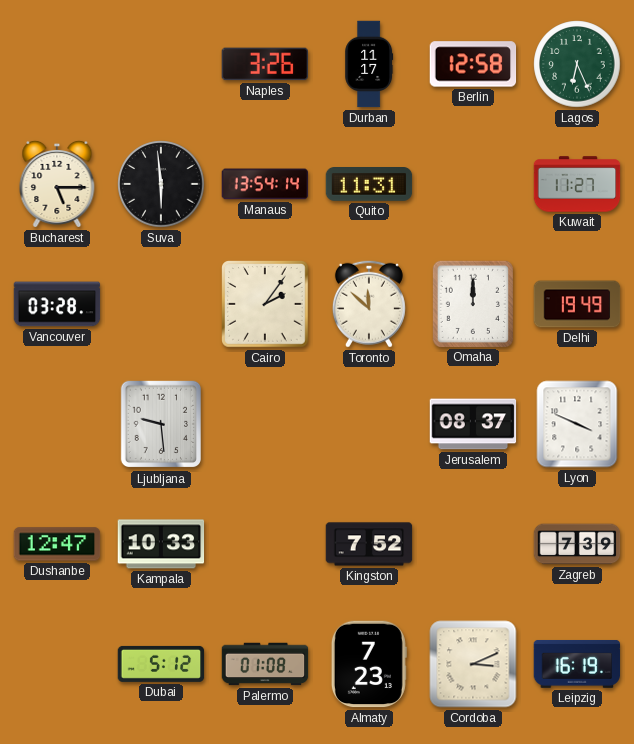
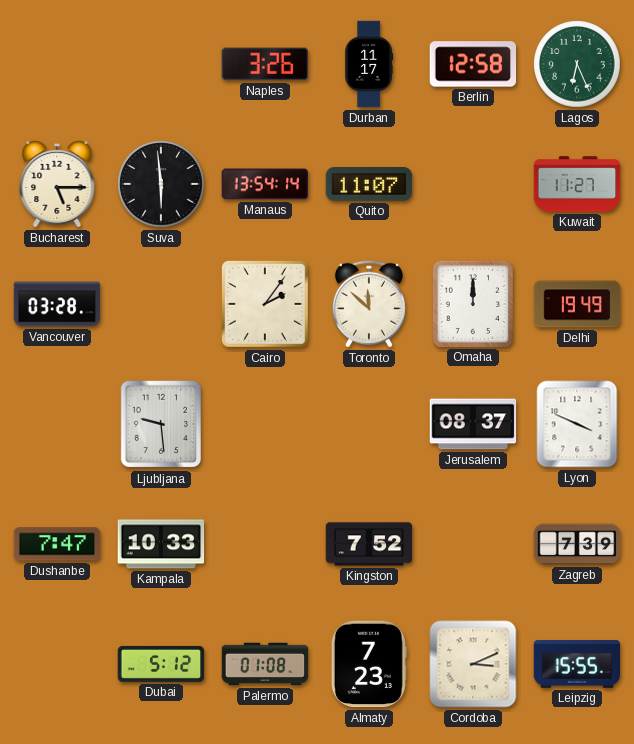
Quito: 11:31 -> 11:07 (369, 185)
Dushanbe: 12:47 -> 7:47 (57, 544)
Leipzig: 16:19 -> 15:55 (577, 664)
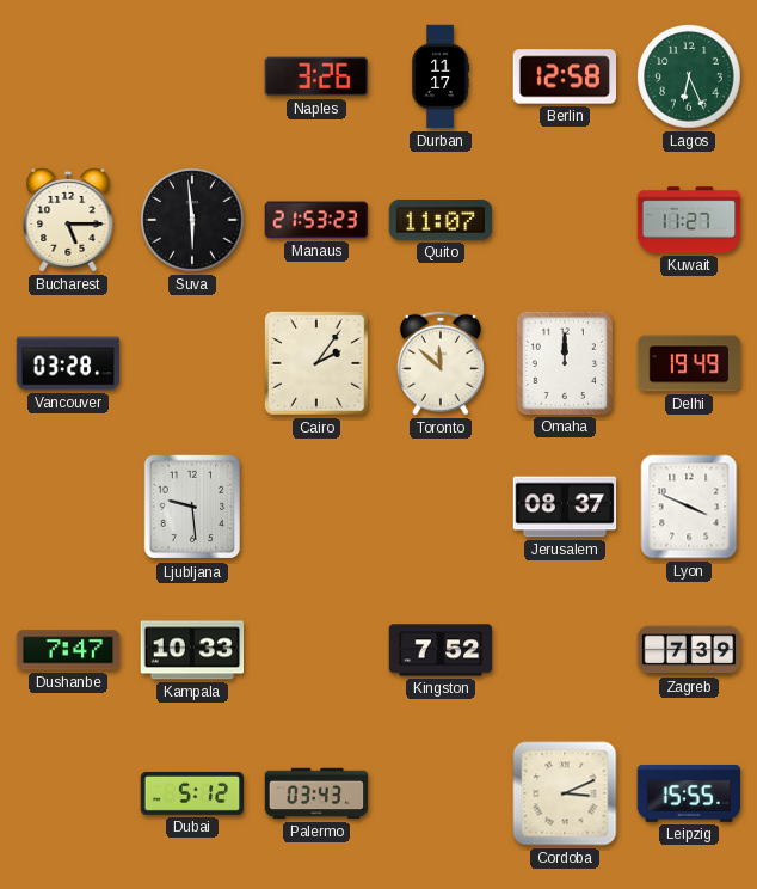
Manaus: 13:54 -> 21:53 (316, 220)
Palermo: 01:08 -> 03:43 (316, 793)
Almaty: 7:23 -> none (369, 664)
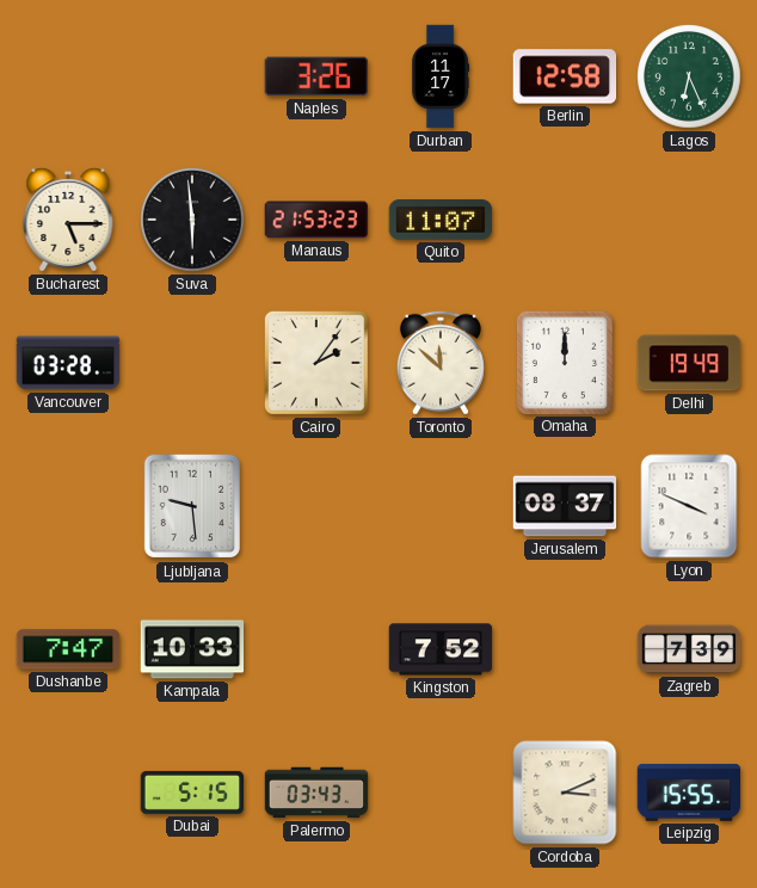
Kuwait: 11:27 -> none (689, 220)
Dubai: 5:12 -> 5:15 (192, 793)
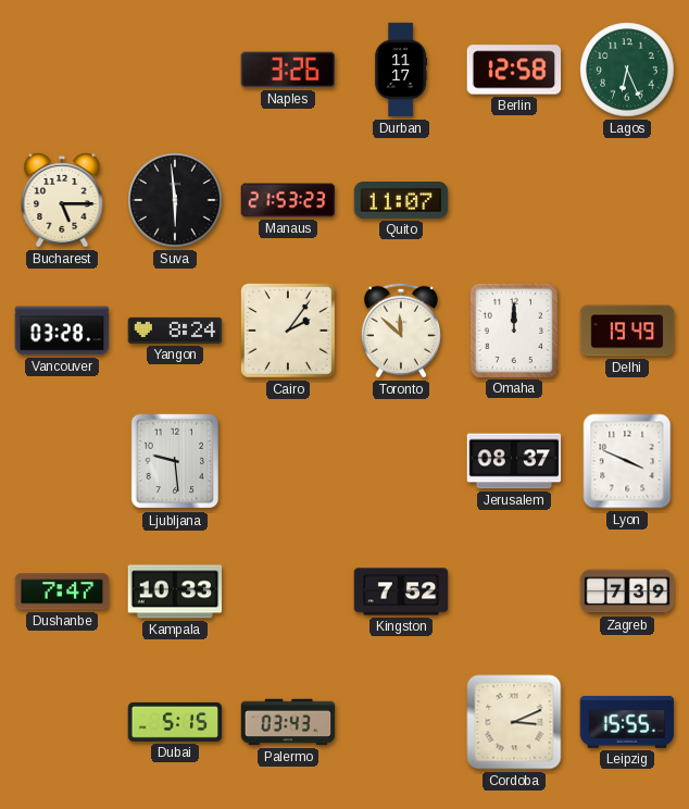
Yangon: none -> 8:24 (175, 331)
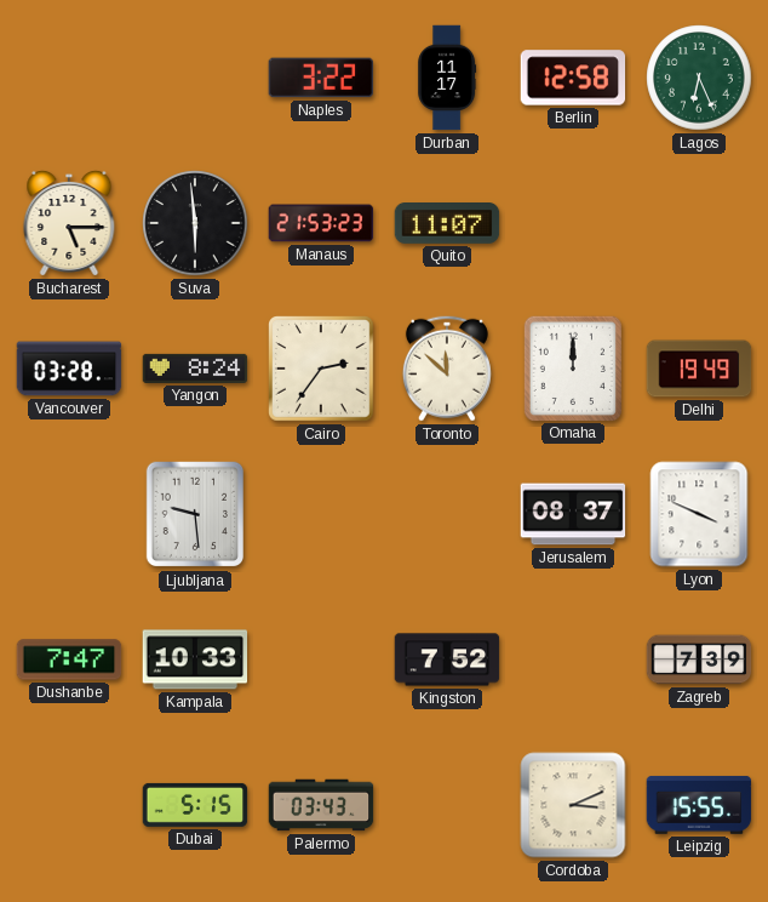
Naples: 3:26 -> 3:22 (320, 78)
Cairo: 2:06 -> 2:36 (322, 370)
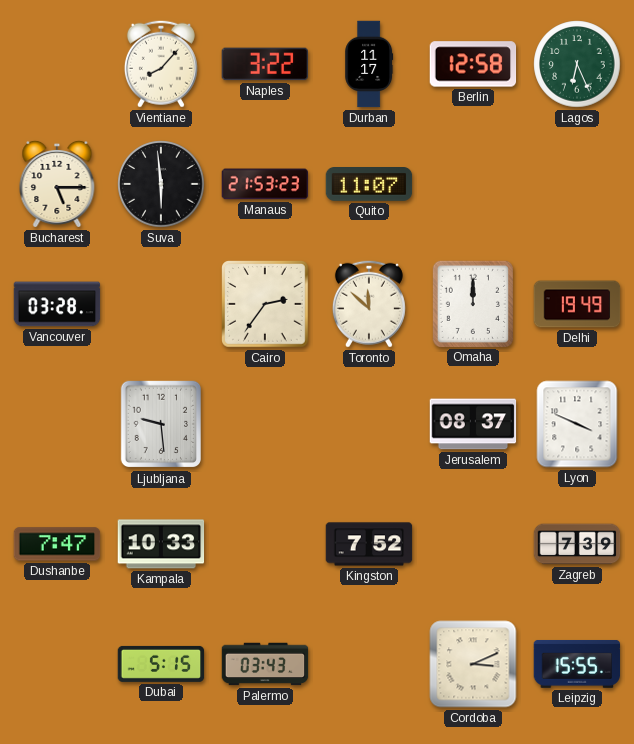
Vientiane: none -> 8:07 (161, 64)
Yangon: 8:24 -> none (195, 369)
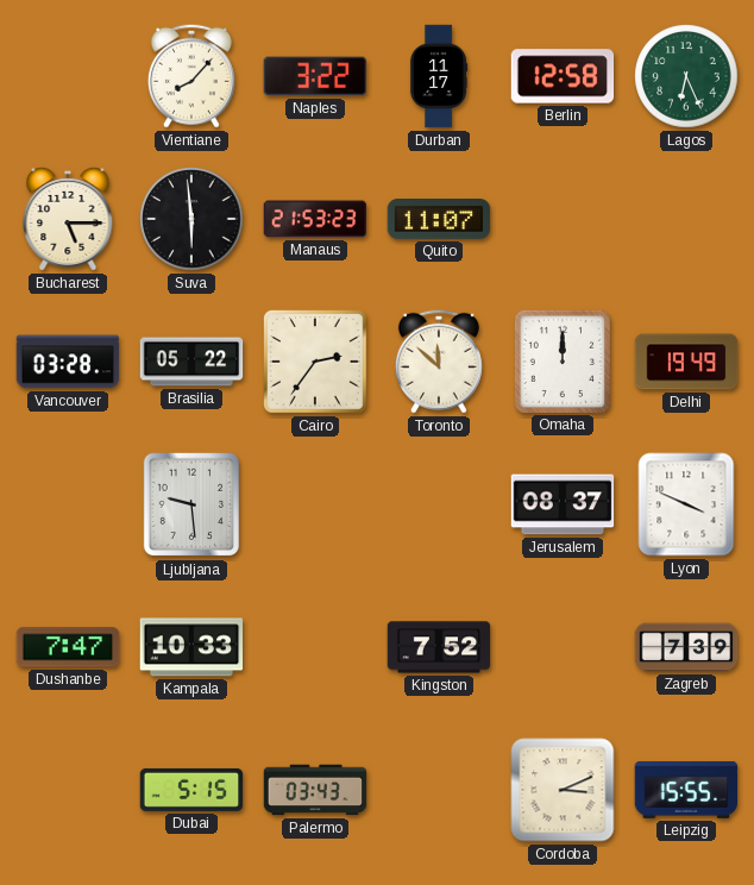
Brasilia: none -> 05:22 (191, 362)
